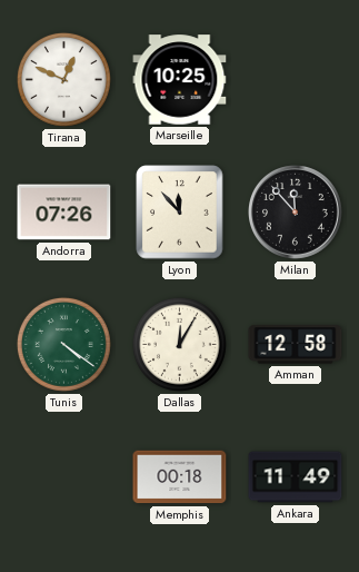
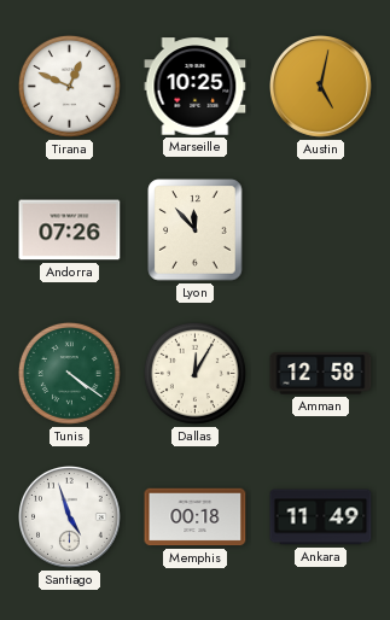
Austin: none -> 5:02 (321, 87)
Milan: 11:53 -> none (296, 213)
Santiago: none -> 4:57 (70, 517)
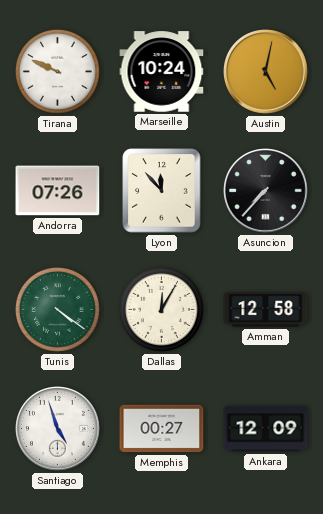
Tirana: 12:49 -> 9:49 (57, 71)
Marseille: 10:25 -> 10:24 (162, 72)
Asuncion: none -> 7:37 (266, 191)
Memphis: 00:18 -> 00:27 (162, 429)
Ankara: 11:49 -> 12:09 (266, 429)
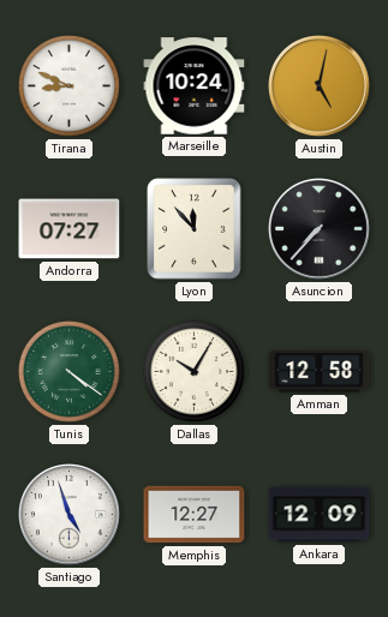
Tirana: 9:49 -> 8:49 (68, 85)
Andorra: 07:26 -> 07:27 (70, 229)
Dallas: 12:05 -> 10:05 (193, 371)
Memphis: 00:27 -> 12:27 (195, 515)
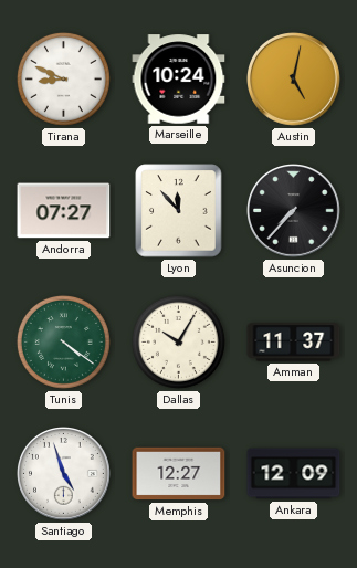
Amman: 12:58 -> 11:37 (294, 343)
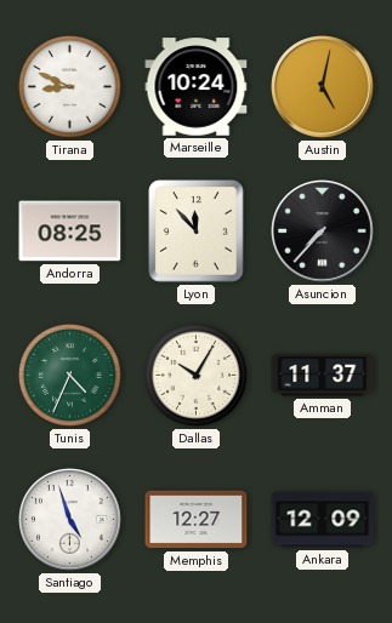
Andorra: 07:27 -> 08:25 (70, 232)
Tunis: 4:21 -> 4:34 (69, 375)
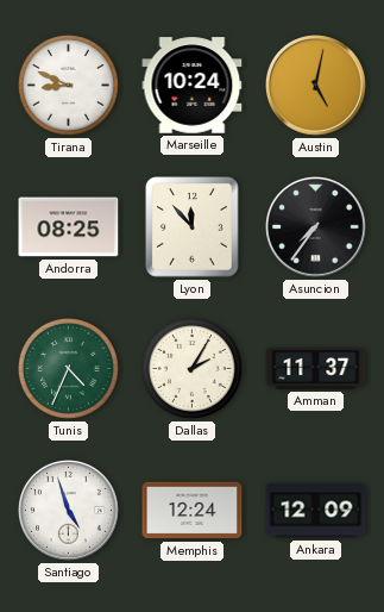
Asuncion: 7:37 -> 7:36 (316, 227)
Dallas: 10:05 -> 2:05 (191, 368)
Memphis: 12:27 -> 12:24 (193, 511)
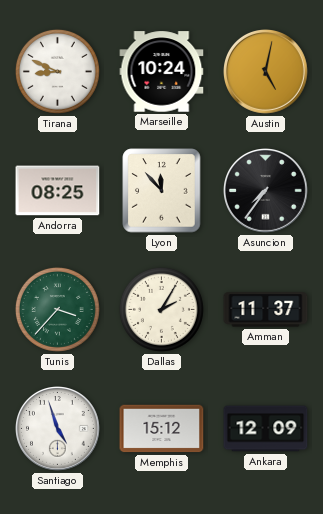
Tunis: 4:34 -> 3:37 (57, 309)
Memphis: 12:24 -> 15:12 (162, 429)
